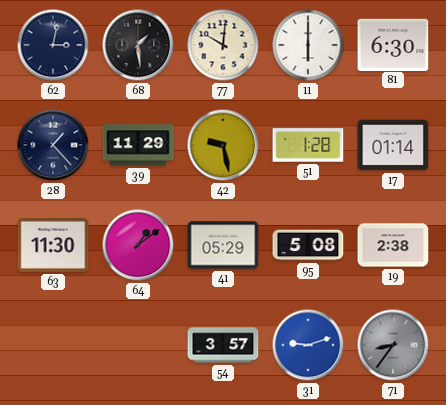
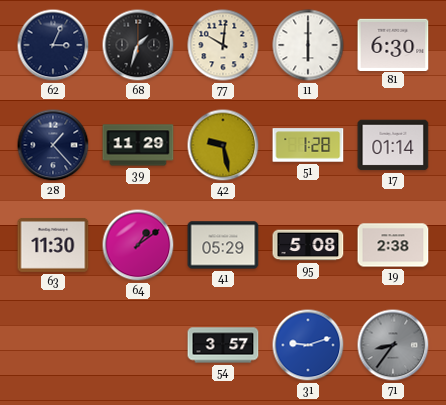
62: 3:02 -> 3:04 (53, 45)
68: 1:29 -> 1:33 (138, 45)
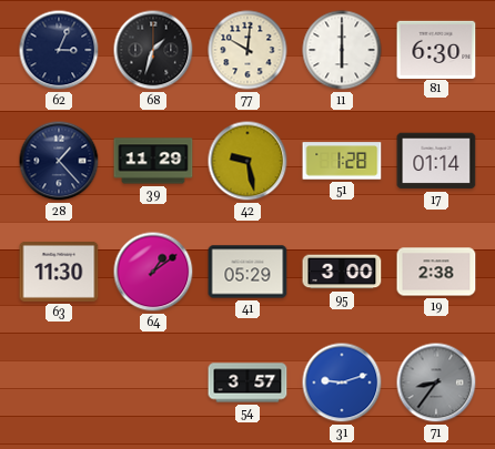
95: 5:08 -> 3:00 (342, 272)
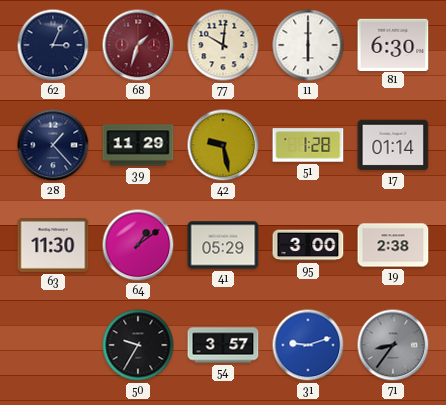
68 dial: black -> burgundy (138, 45)
50: none -> 9:35 (138, 345)
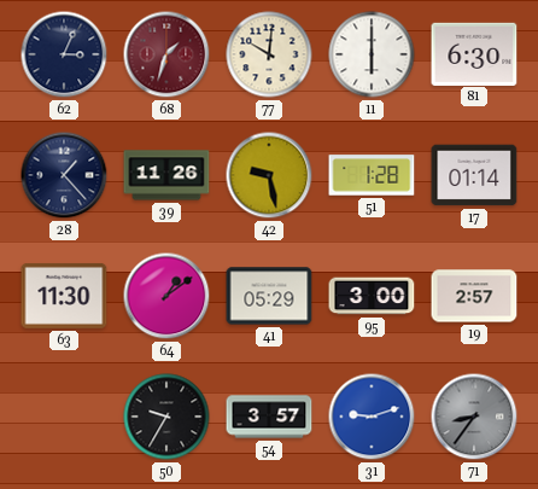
39: 11:29 -> 11:26 (166, 175)
19: 2:38 -> 2:57 (474, 296)
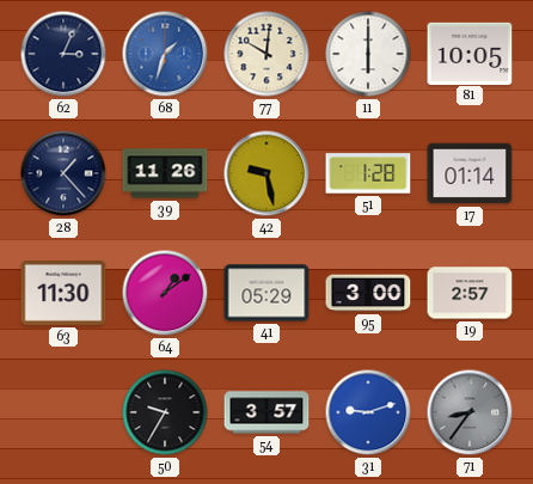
68 dial: burgundy -> blue (165, 54)
81: 6:30 -> 10:05 (470, 53)
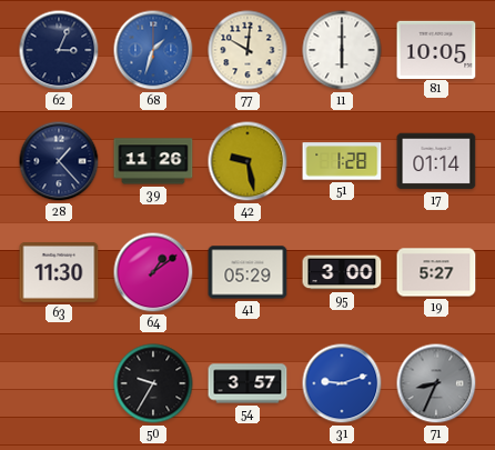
19: 2:57 -> 5:27 (436, 272)
71: 8:36 -> 8:34 (436, 383)
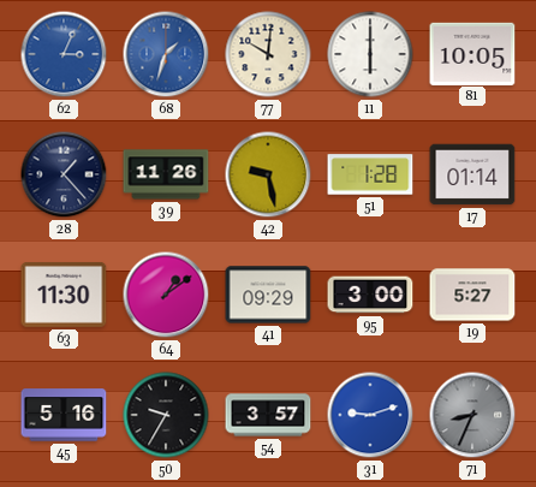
62 dial: navy -> blue (64, 54)
41: 05:29 -> 09:29 (268, 295)
45: none -> 5:16 (64, 415)
